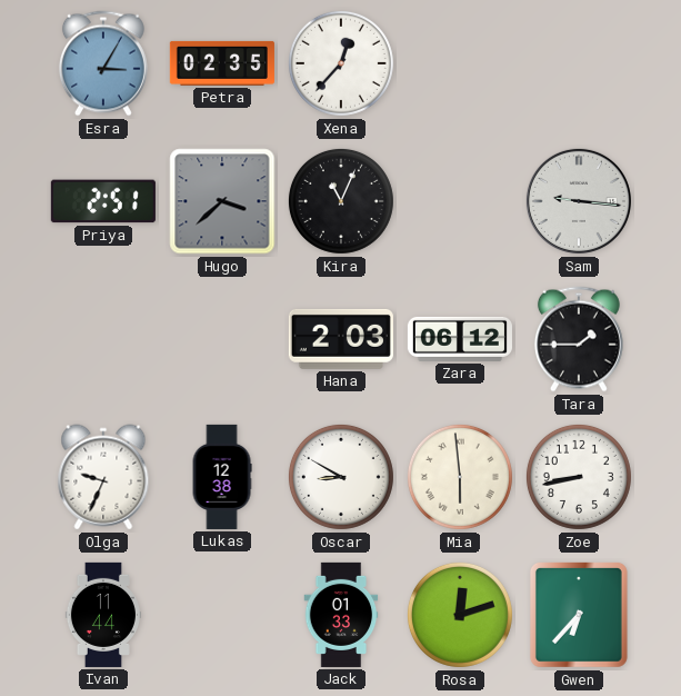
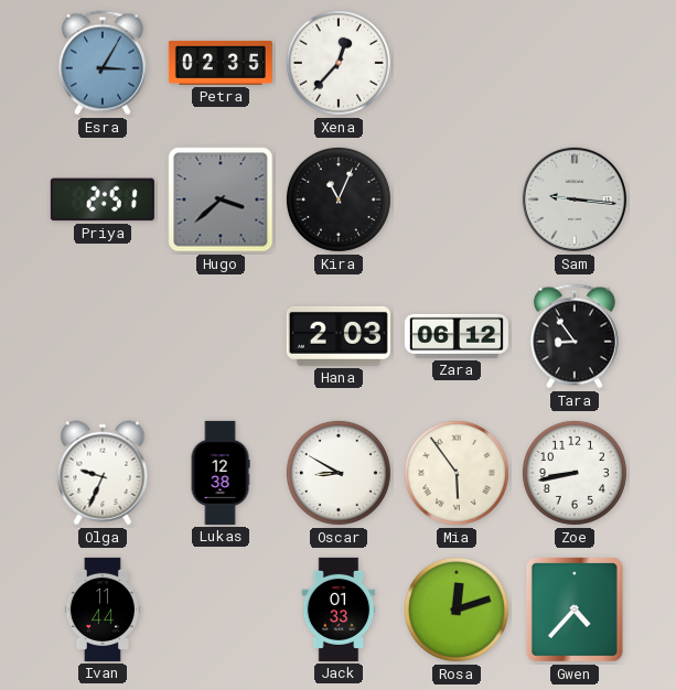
Tara: 1:45 -> 8:54 (575, 336)
Mia: 5:59 -> 5:54 (457, 473)
Gwen: 6:37 -> 4:37 (575, 610)
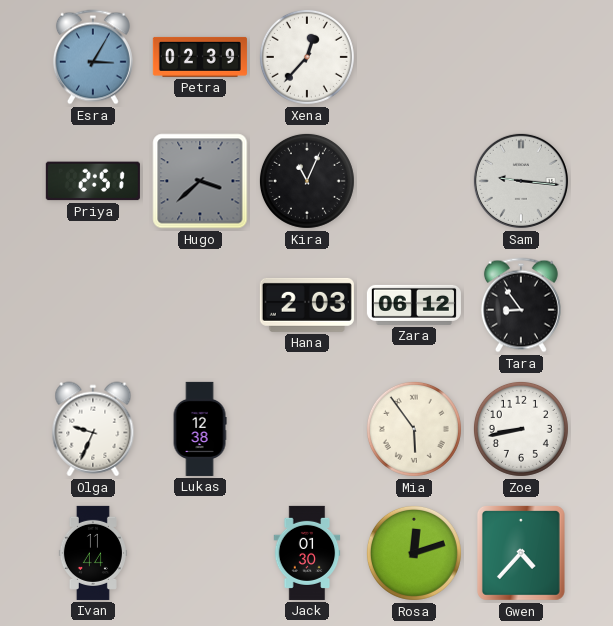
Petra: 02:35 -> 02:39 (200, 57)
Oscar: 8:50 -> none (339, 473)
Jack: 01:33 -> 01:30 (307, 553)
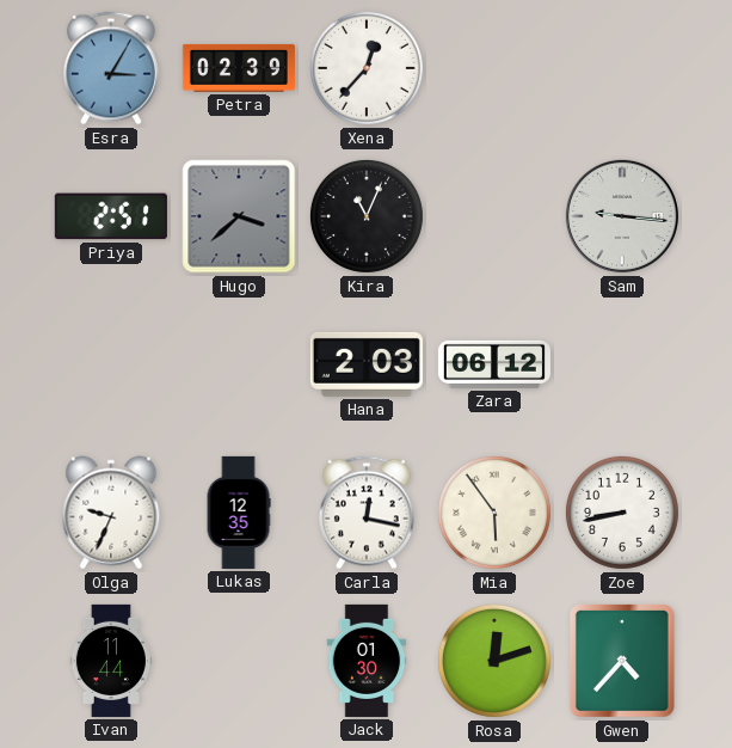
Tara: 8:54 -> none (521, 305)
Lukas: 12:38 -> 12:35 (239, 513)
Carla: none -> 12:17 (367, 513)
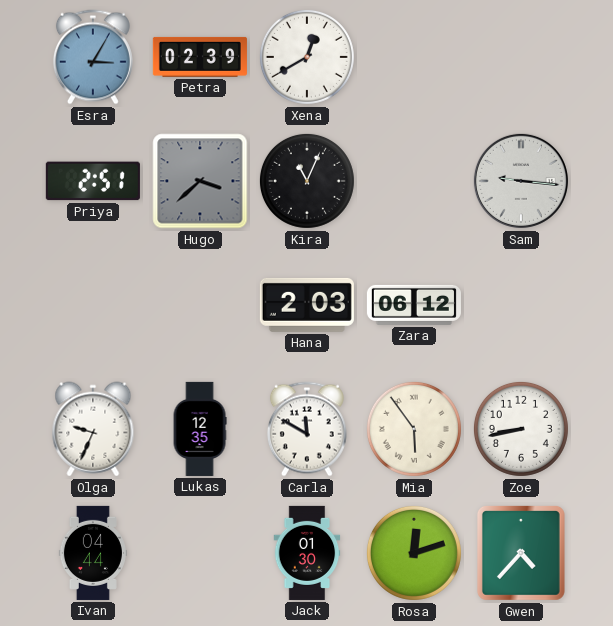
Xena: 12:37 -> 12:40 (307, 57)
Carla: 12:17 -> 11:50 (307, 429)
Ivan: 11:44 -> 04:44 (93, 553)
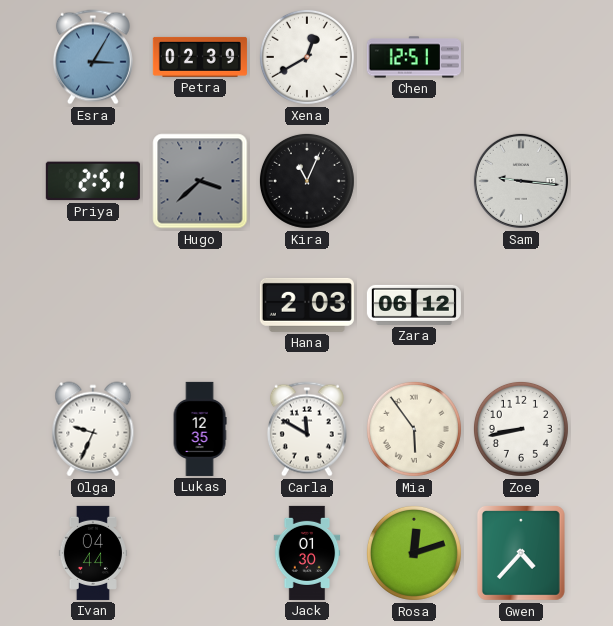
Chen: none -> 12:51 (414, 57)
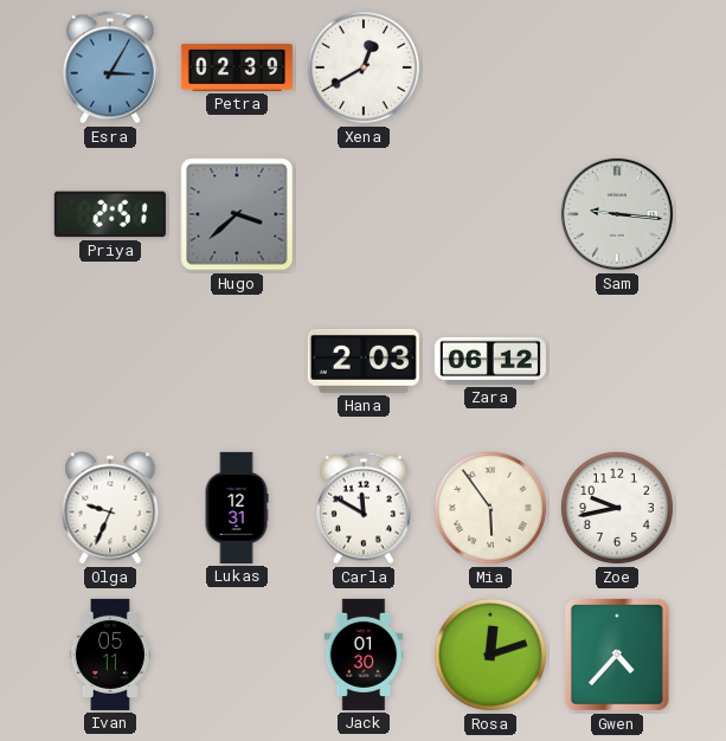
Chen: 12:51 -> none (414, 57)
Kira: 11:04 -> none (307, 181)
Lukas: 12:35 -> 12:31 (237, 508)
Zoe: 8:43 -> 9:43 (617, 508)
Ivan: 04:44 -> 05:11 (110, 655)
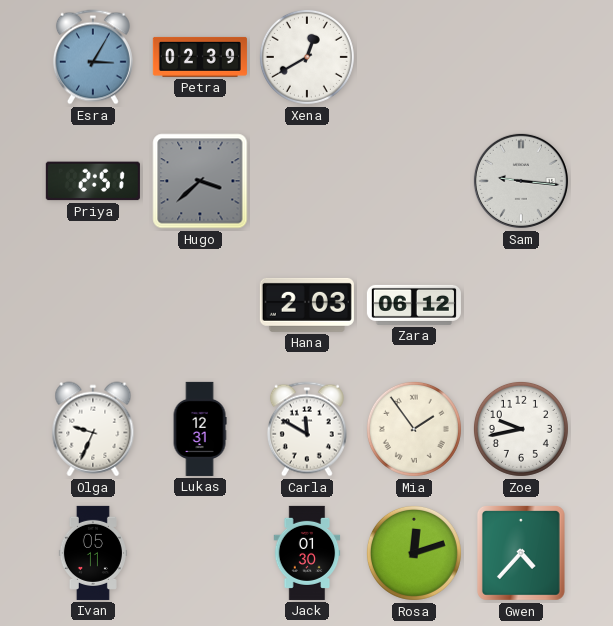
Mia: 5:54 -> 1:54 (414, 429)
